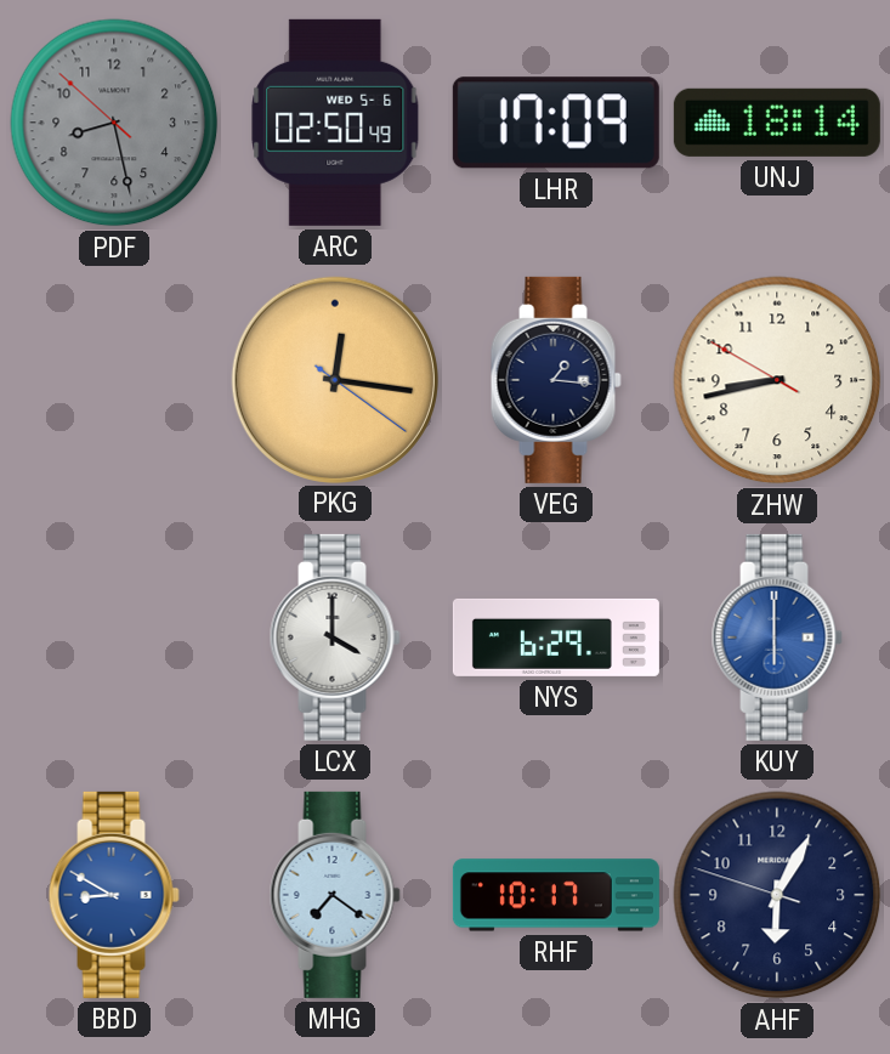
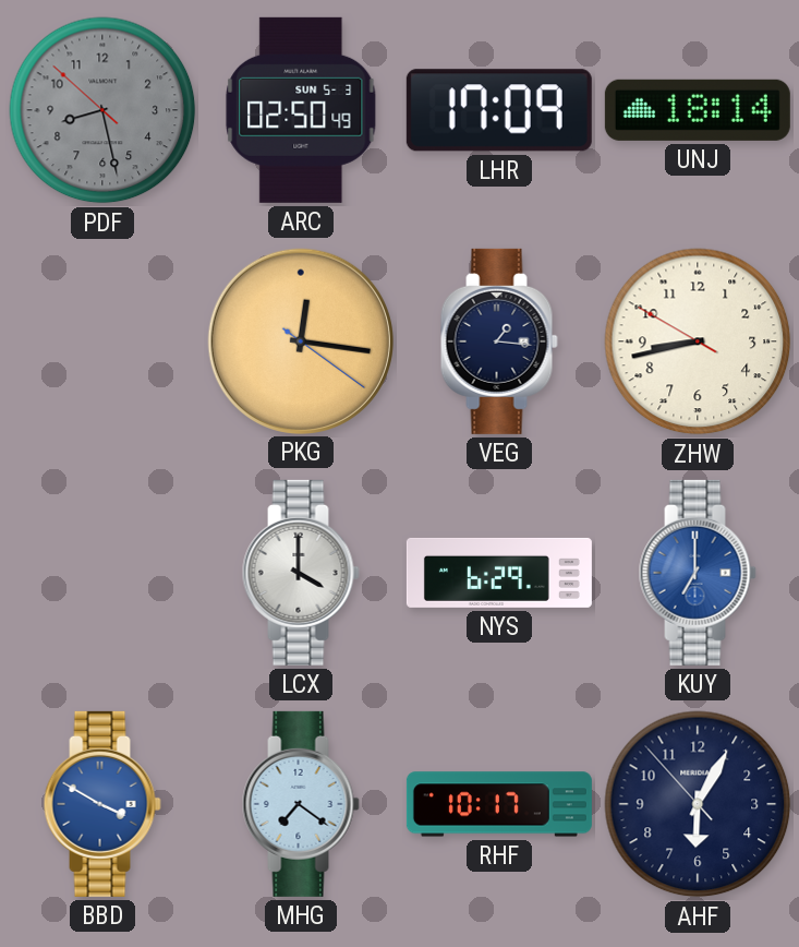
ARC date: WED 5-6 -> SUN 5-3 (301, 110)
KUY: 6:00 -> 7:00 (698, 573)
BBD: 8:50 -> 3:50 (102, 804)
AHF: 6:04:48 -> 6:04:53 (698, 804)
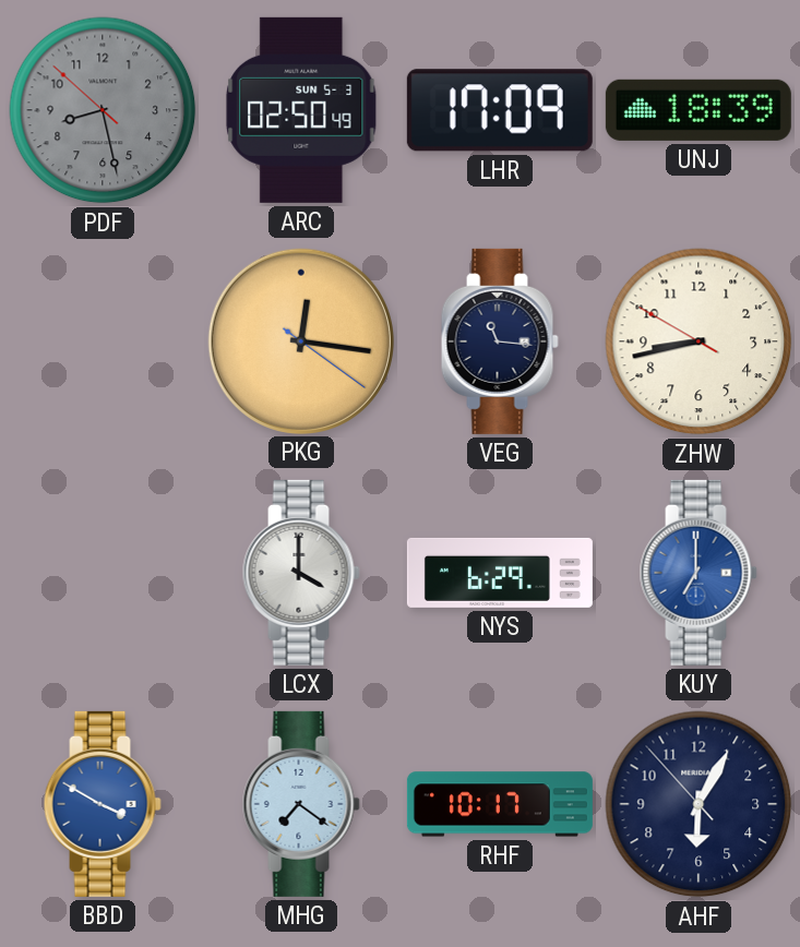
UNJ: 18:14 -> 18:39 (698, 110)
VEG: 1:16 -> 11:16 (500, 341)
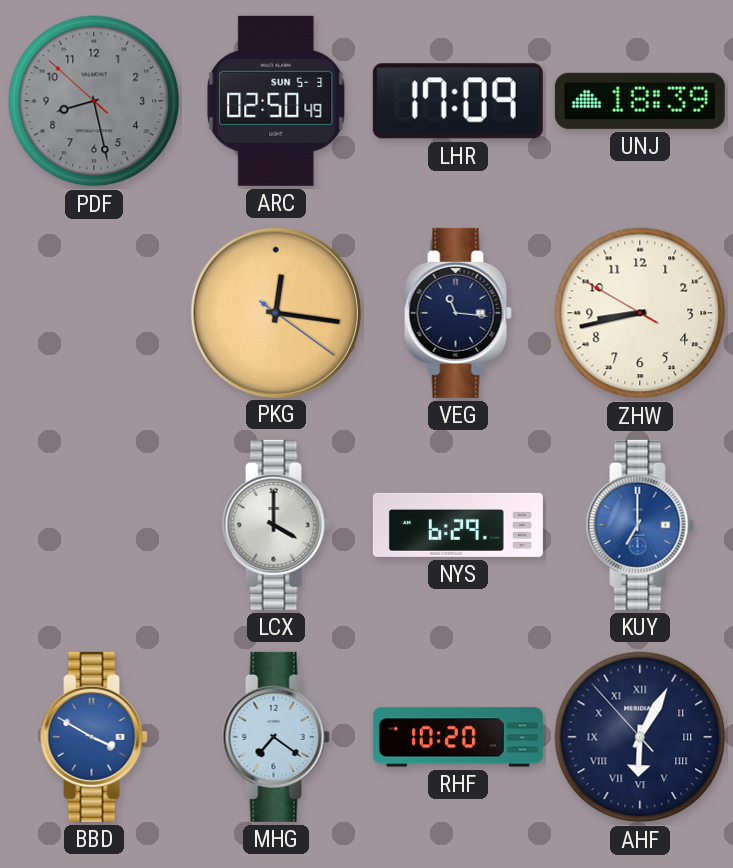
RHF: 10:17 -> 10:20 (458, 737)
AHF numerals: Arabic -> Roman (640, 737)
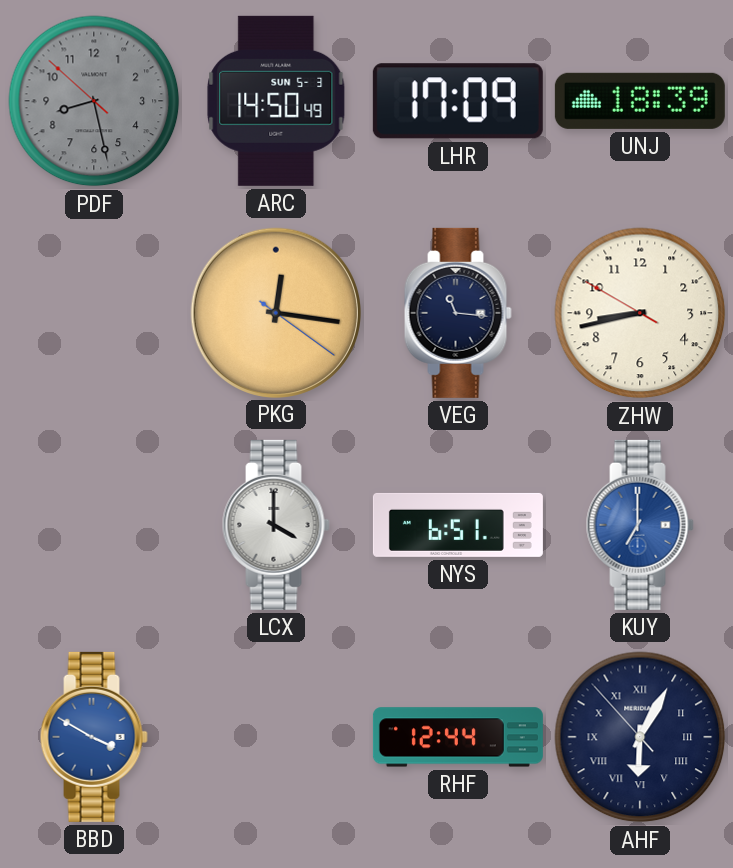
ARC: 02:50 -> 14:50 (276, 101)
NYS: 6:29 -> 6:51 (458, 525)
MHG: 7:21 -> none (276, 737)
RHF: 10:20 -> 12:44 (458, 737)
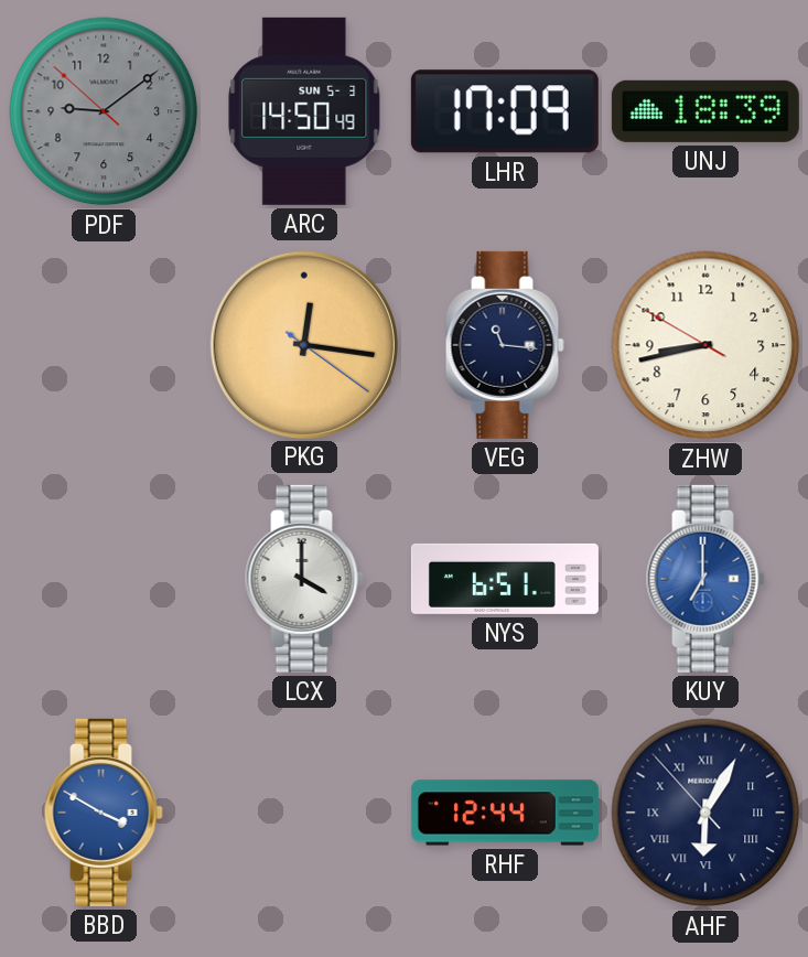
PDF: 8:27 -> 9:08 (104, 111)
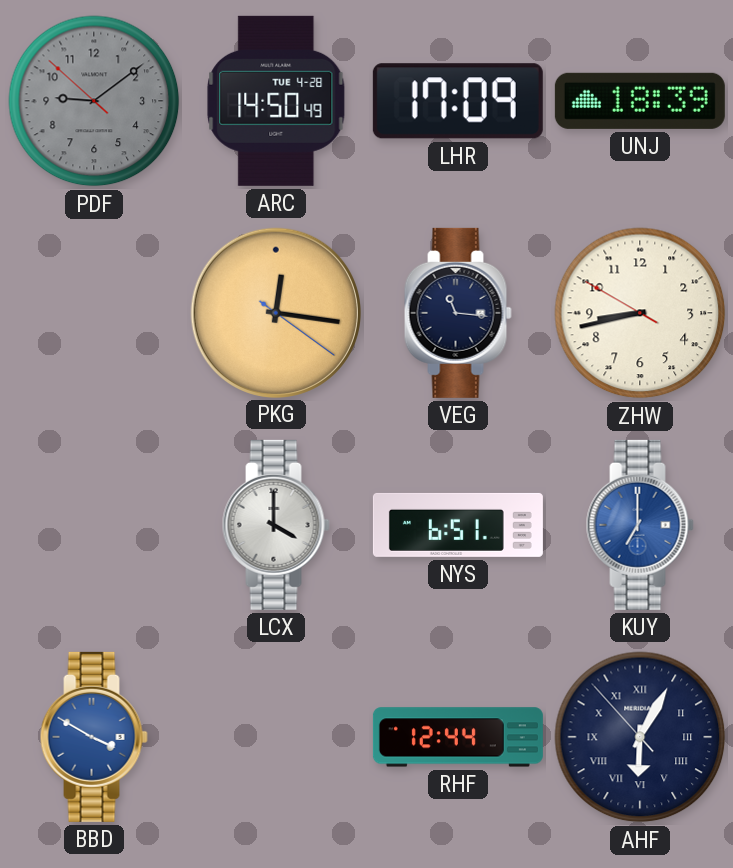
ARC date: SUN 5-3 -> TUE 4-28 (276, 101)
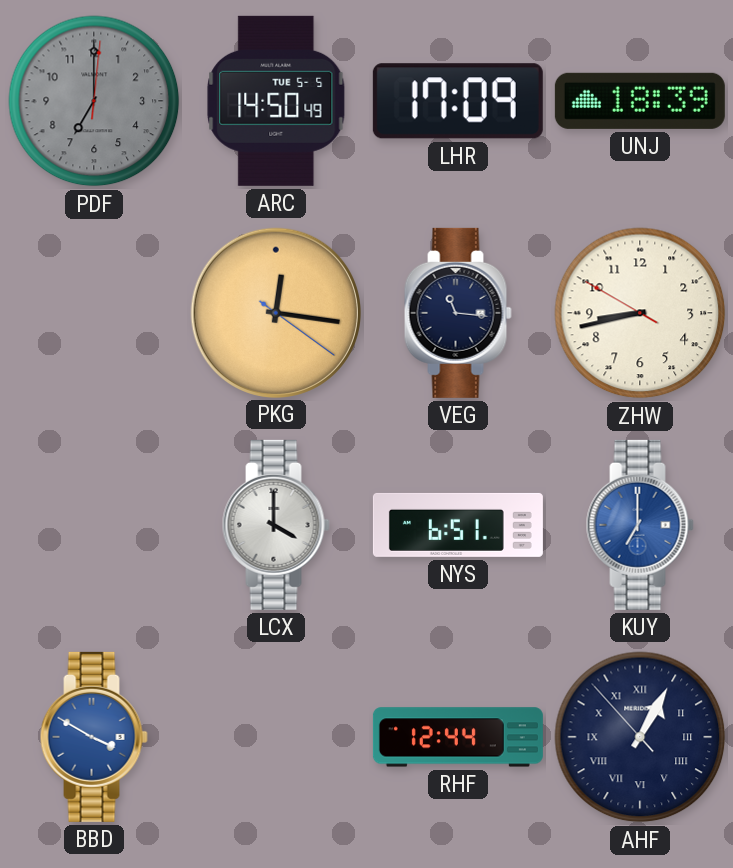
PDF: 9:08 -> 7:00 (94, 101)
ARC date: TUE 4-28 -> TUE 5-5 (276, 101)
AHF: 6:04 -> 1:04 (640, 737)
